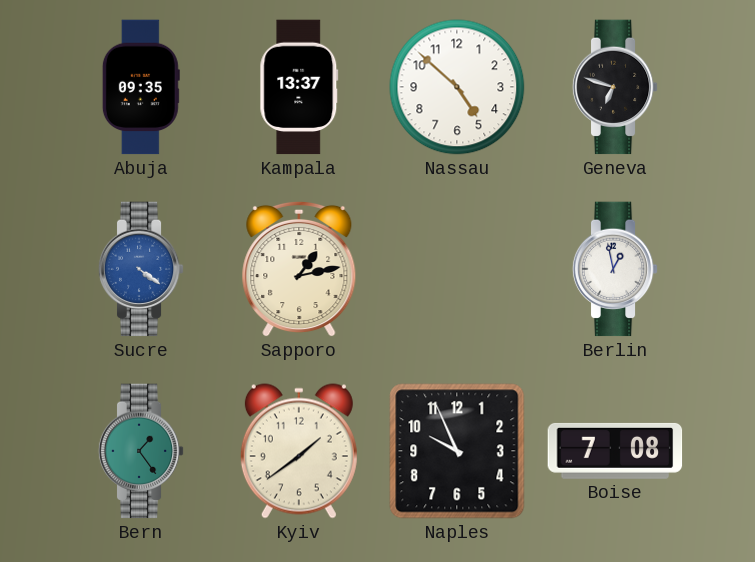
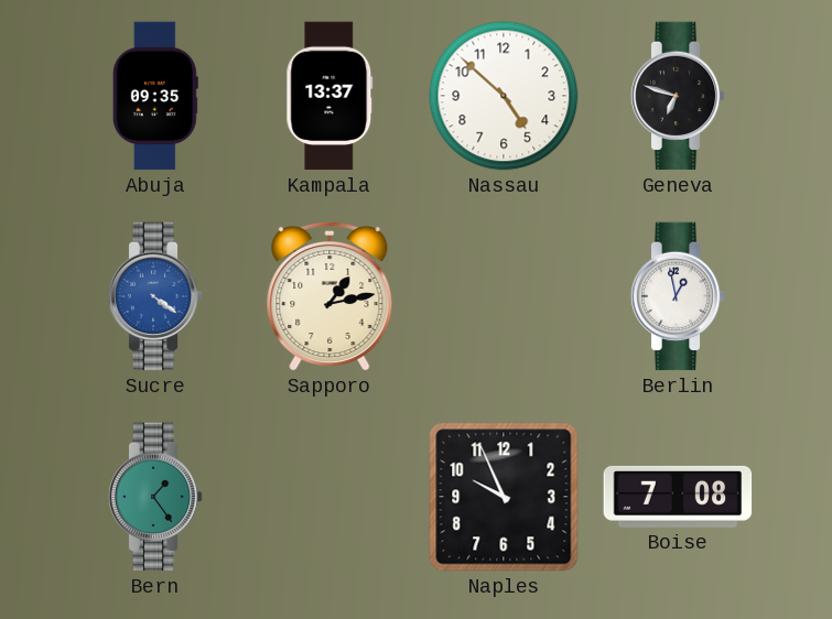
Kyiv: 1:39 -> none (299, 451)
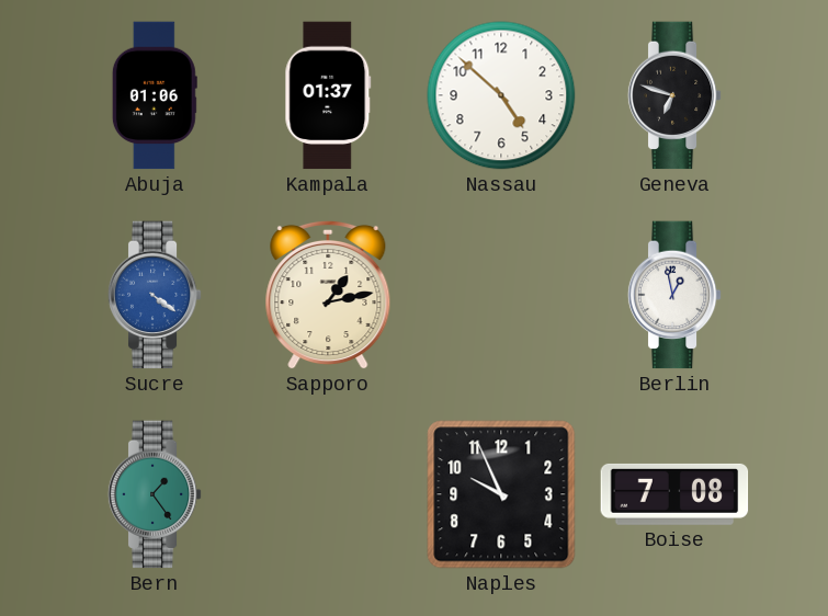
Abuja: 09:35 -> 01:06 (155, 95)
Kampala: 13:37 -> 01:37 (328, 95)
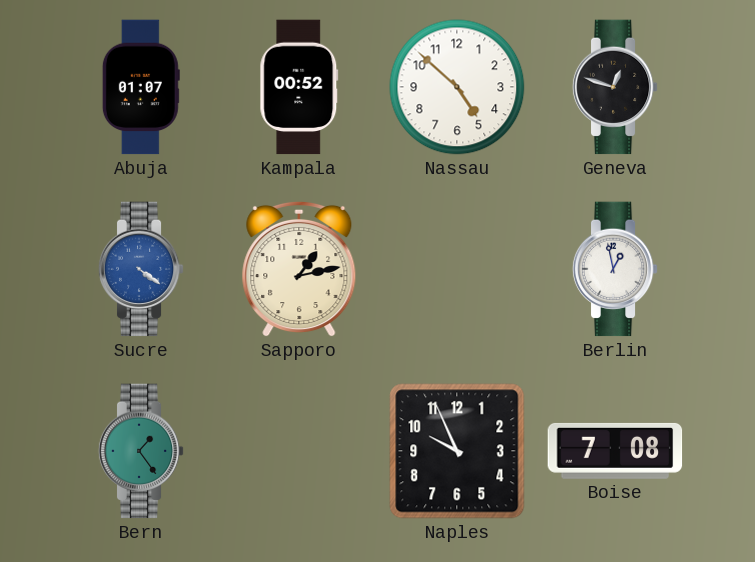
Abuja: 01:06 -> 01:07 (141, 87)
Kampala: 01:37 -> 00:52 (299, 87)
Geneva: 6:48 -> 12:48 (615, 87)
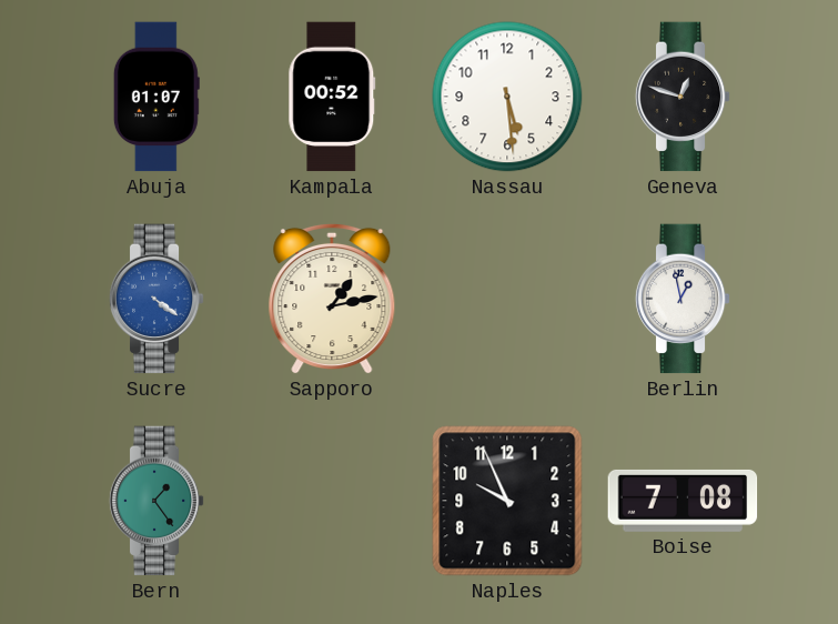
Nassau: 4:52 -> 5:29 (507, 97)
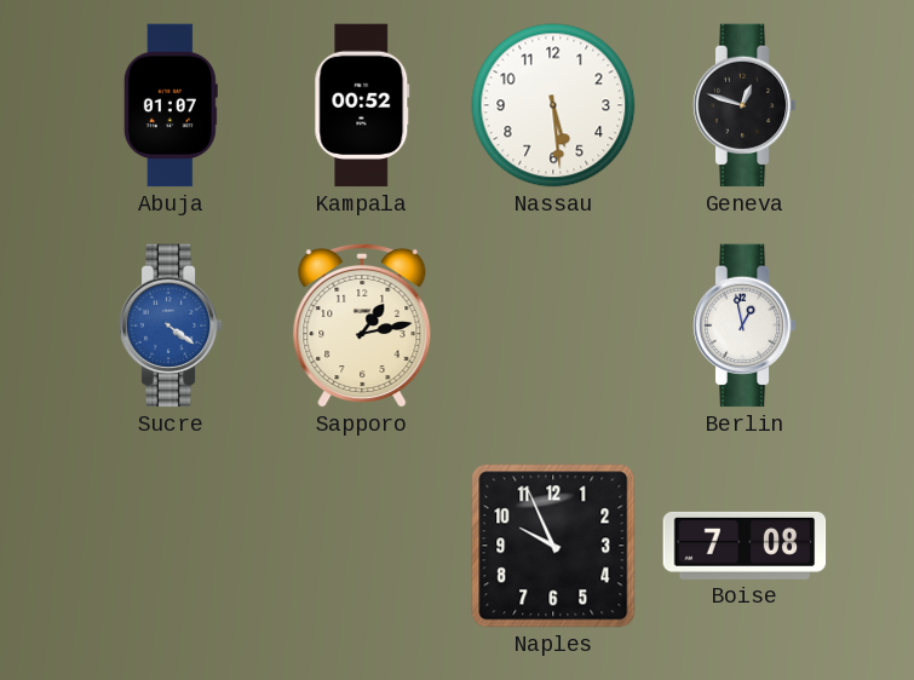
Bern: 1:24 -> none (157, 501)
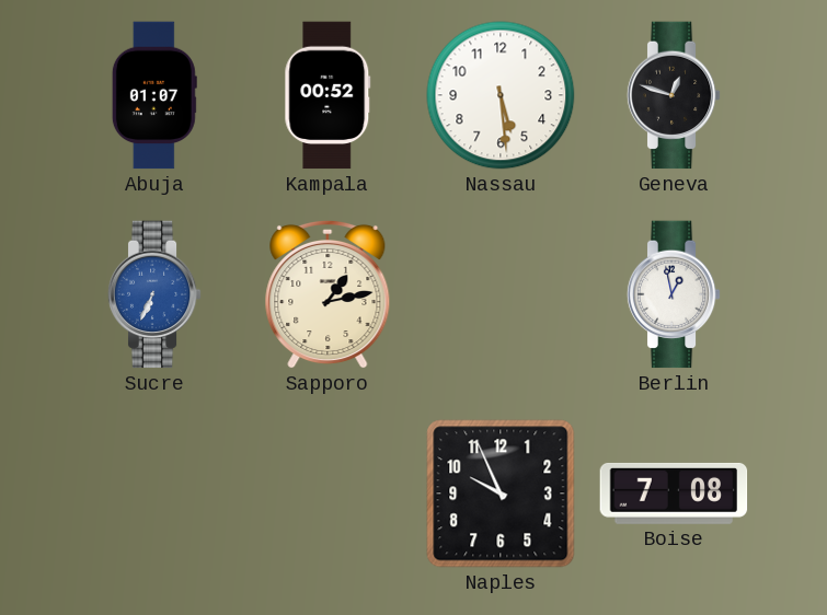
Sucre: 4:21 -> 6:34 (154, 294)
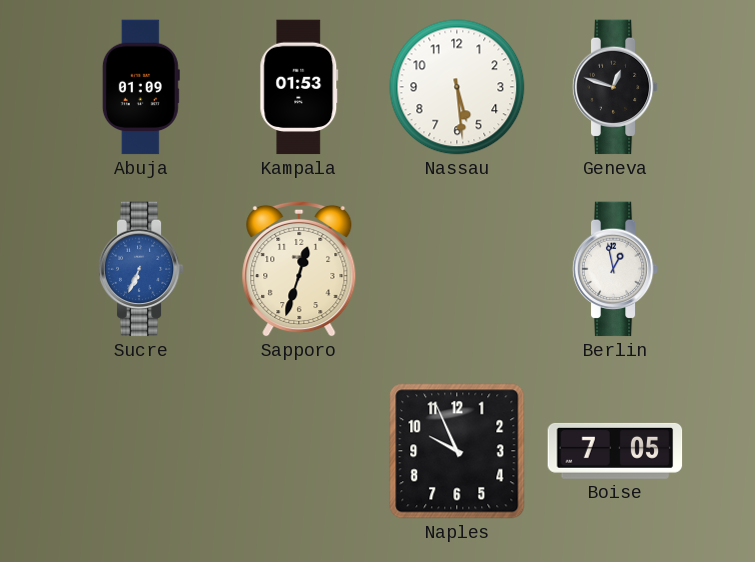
Abuja: 01:07 -> 01:09 (141, 87)
Kampala: 00:52 -> 01:53 (299, 87)
Sapporo: 1:13 -> 12:33 (299, 269)
Boise: 7:08 -> 7:05 (615, 451)
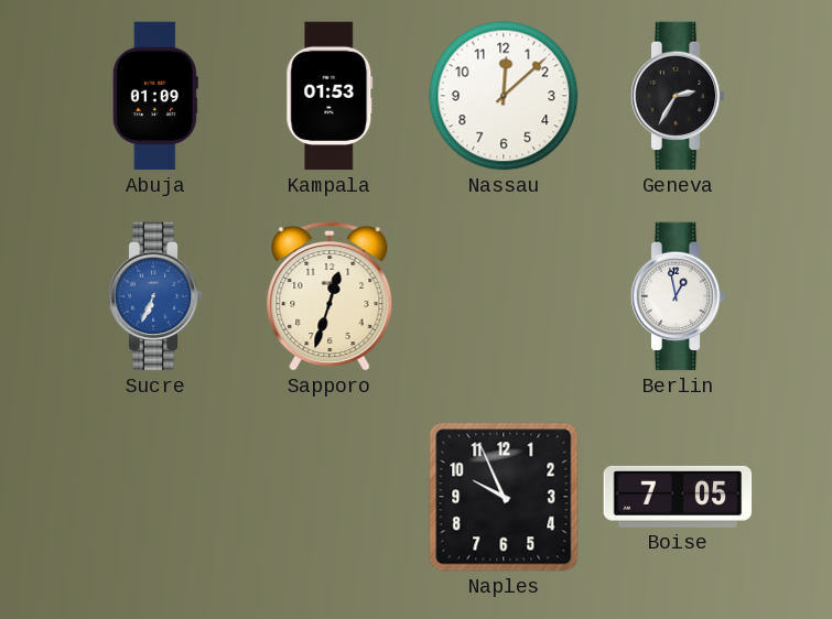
Nassau: 5:29 -> 12:08 (504, 96)
Geneva: 12:48 -> 2:35 (678, 96)
